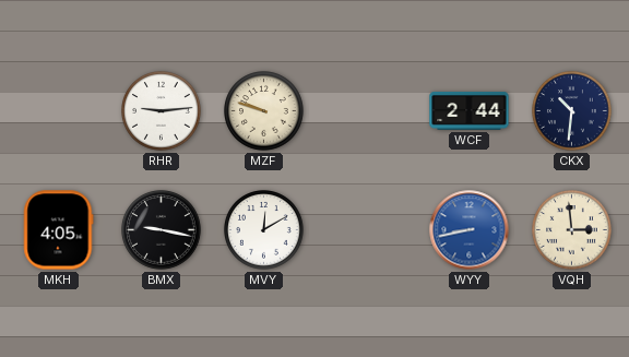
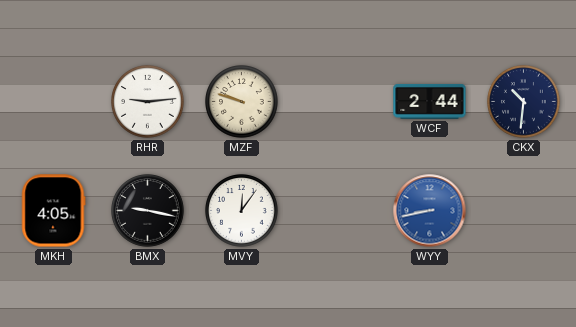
MVY: 12:10 -> 12:06 (242, 211)
VQH: 2:59 -> none (572, 230)
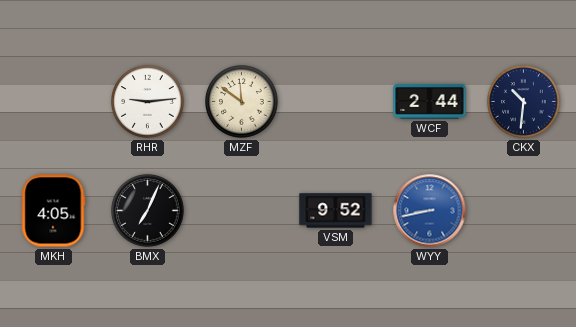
MZF: 9:48 -> 11:51 (242, 102)
BMX: 9:17 -> 7:04 (148, 211)
MVY: 12:06 -> none (242, 211)
VSM: none -> 9:52 (336, 211)
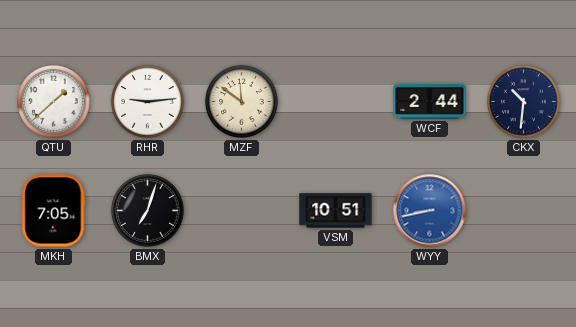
QTU: none -> 1:38 (54, 102)
MKH: 4:05 -> 7:05 (54, 211)
BMX: 7:04 -> 7:03 (148, 211)
VSM: 9:52 -> 10:51 (336, 211)
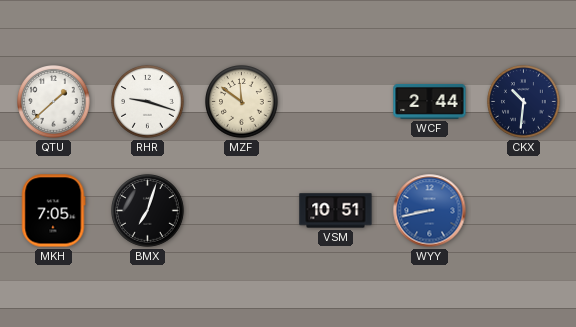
RHR: 9:14 -> 9:18 (148, 102)
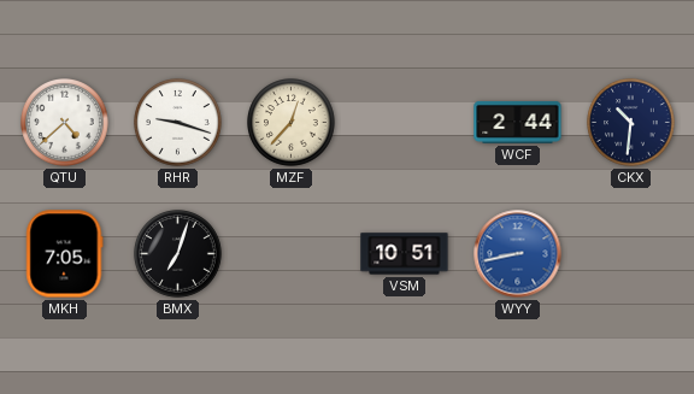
QTU: 1:38 -> 4:38 (65, 123)
MZF: 11:51 -> 12:37 (292, 123)
